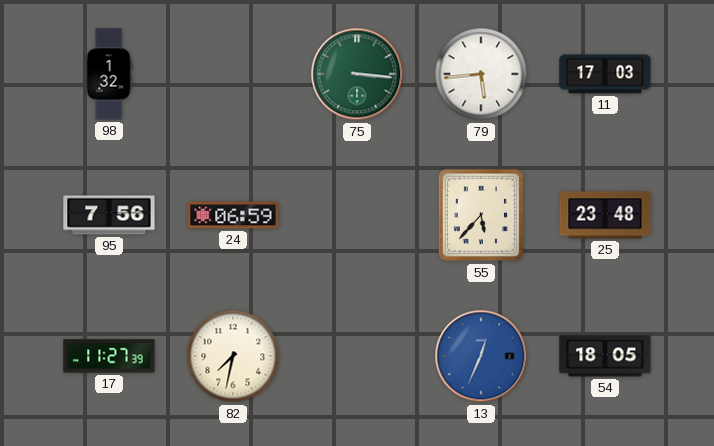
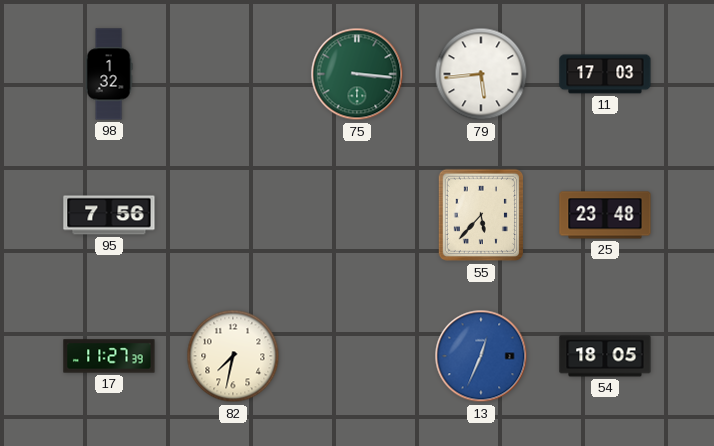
24: 06:59 -> none (233, 215)
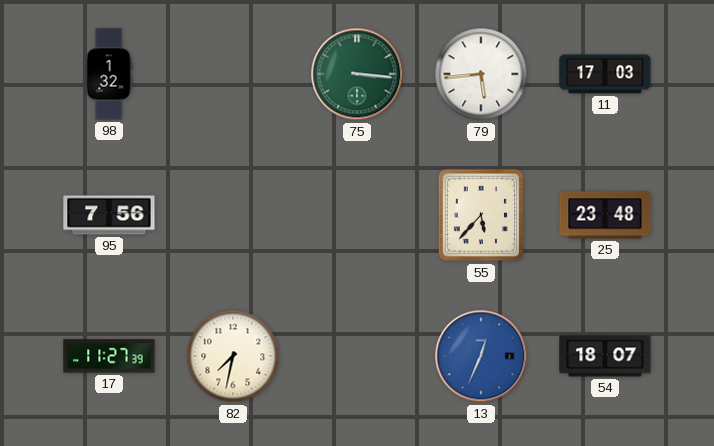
54: 18:05 -> 18:07 (605, 356)
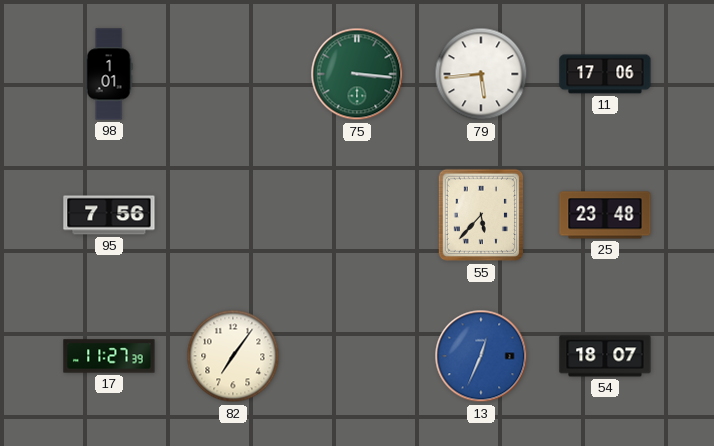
98: 1:32 -> 1:01 (109, 74)
11: 17:03 -> 17:06 (605, 74)
82: 7:32 -> 7:06 (233, 356)
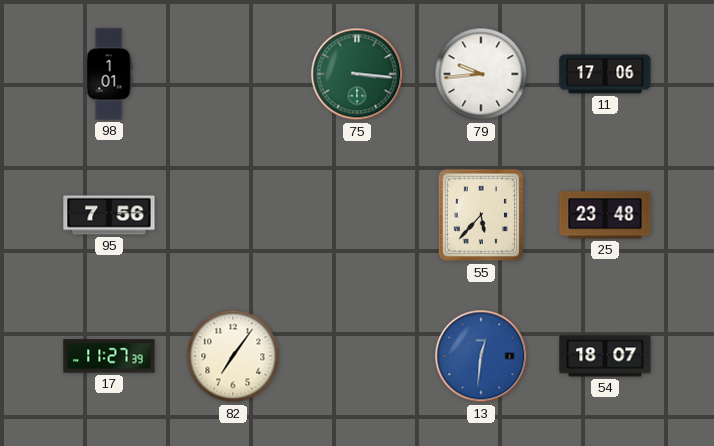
79: 5:44 -> 9:44 (481, 74)
13: 12:34 -> 12:31 (481, 356)
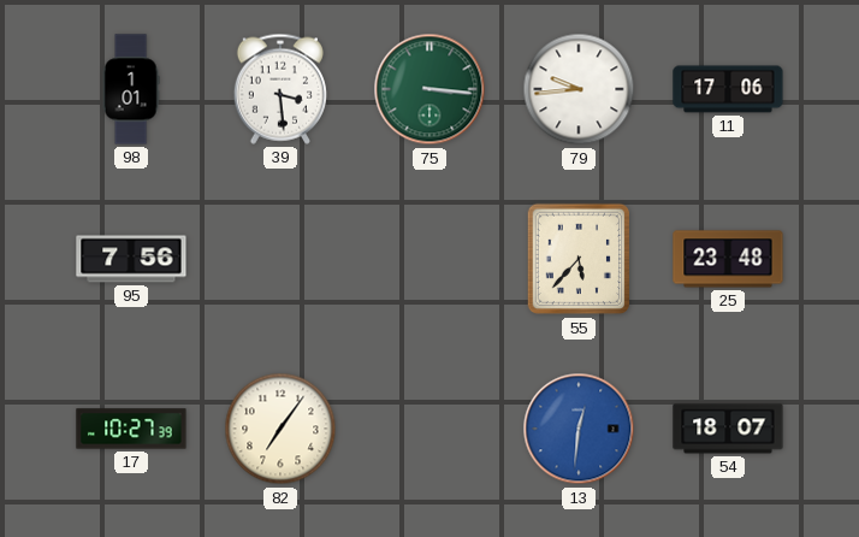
39: none -> 3:29 (280, 89)
17: 11:27 -> 10:27 (131, 429)
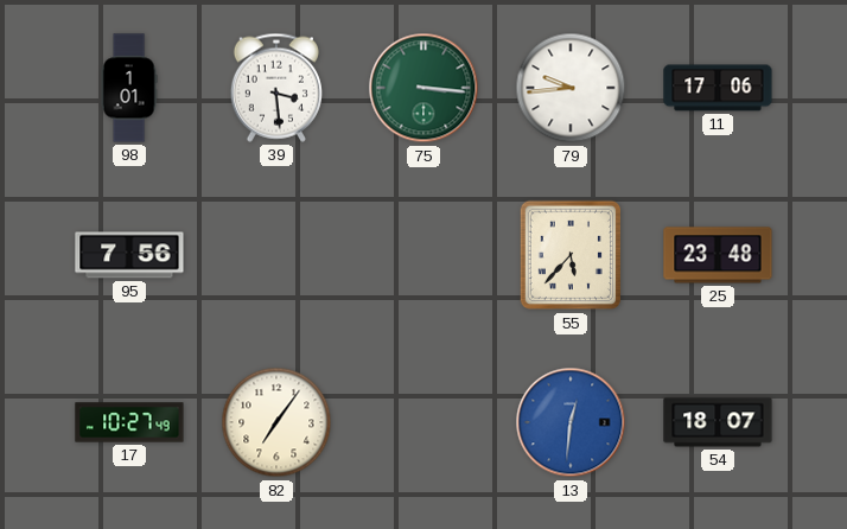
17: 10:27:39 -> 10:27:49 (129, 422)
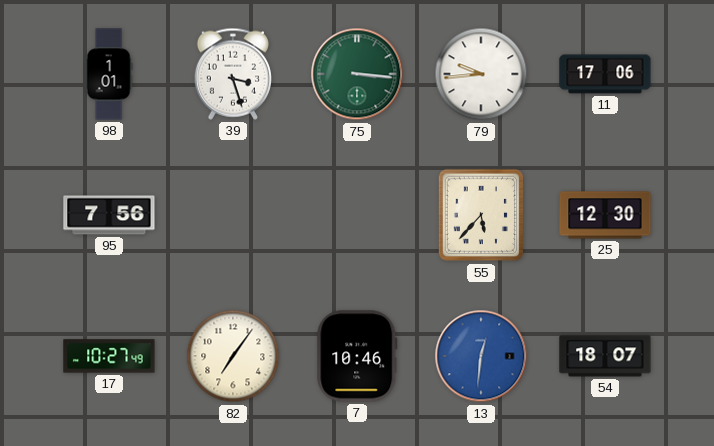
39: 3:29 -> 3:27 (233, 74)
25: 23:48 -> 12:30 (605, 215)
7: none -> 10:46 (357, 356)
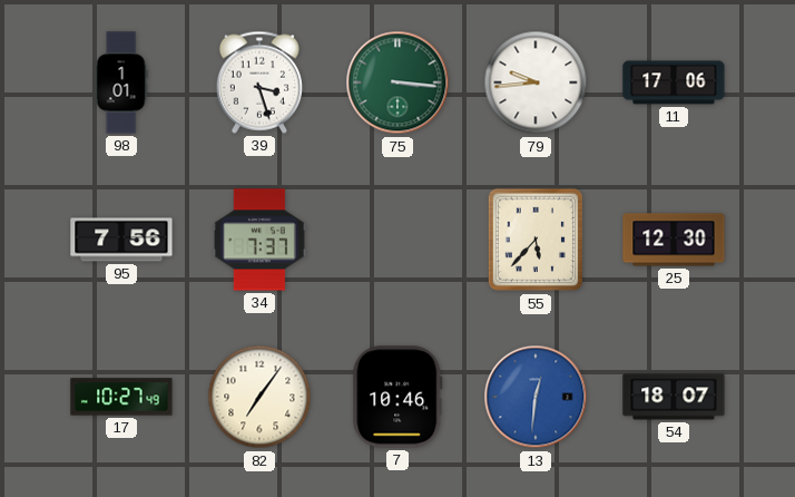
34: none -> 7:37 (261, 240)
